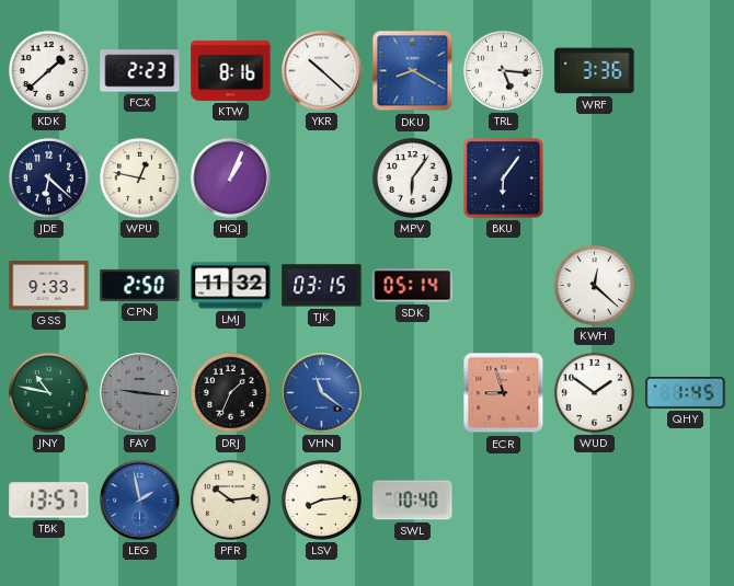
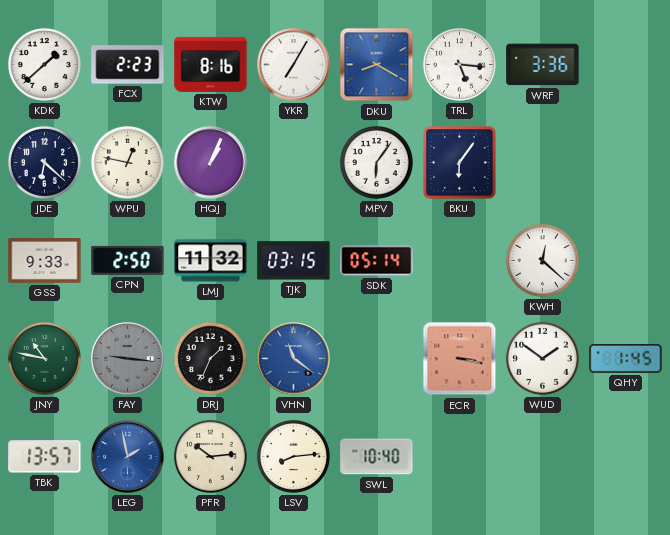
YKR: 10:22 -> 7:05 (294, 65)
ECR: 8:57 -> 3:17 (460, 359)
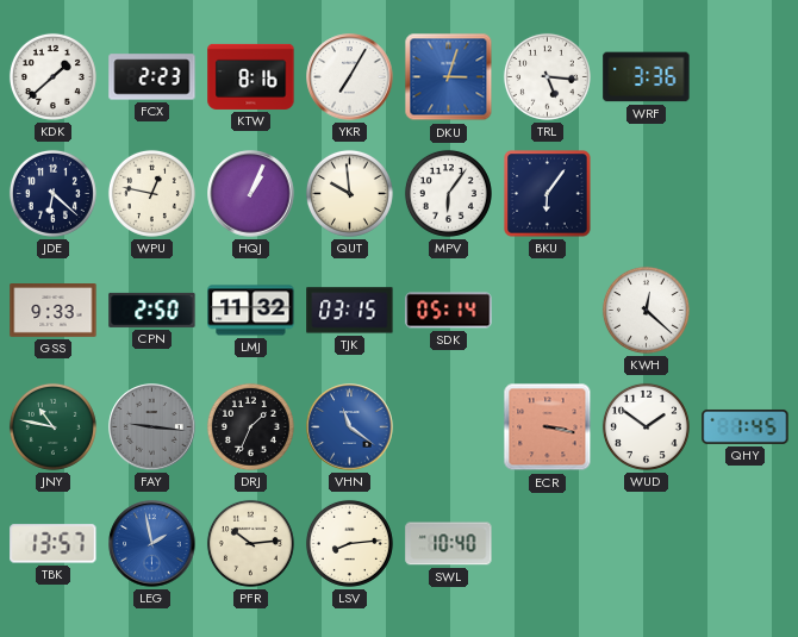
DKU: 8:20 -> 3:03 (449, 77)
QUT: none -> 9:59 (349, 193)
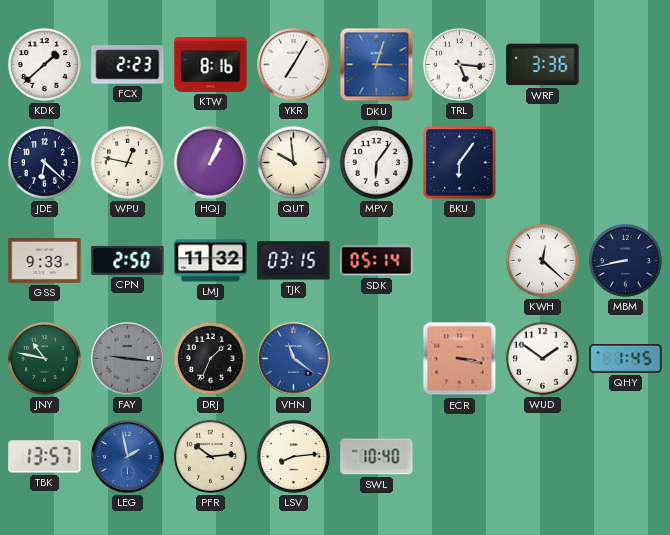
MBM: none -> 8:43 (625, 260)
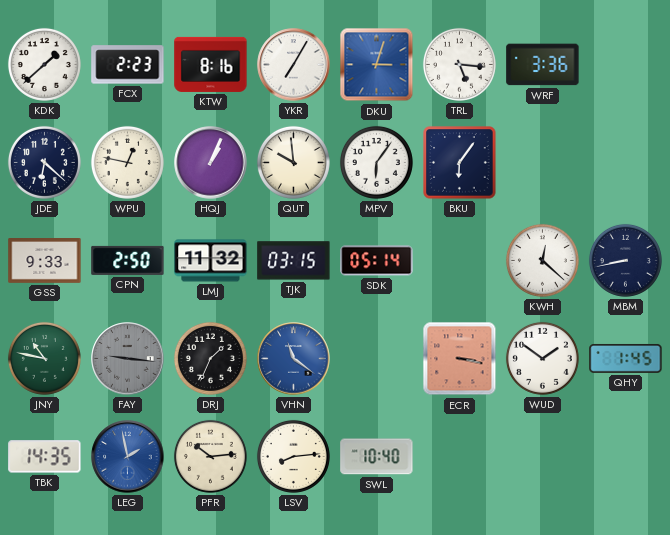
TBK: 13:57 -> 14:35 (45, 457)
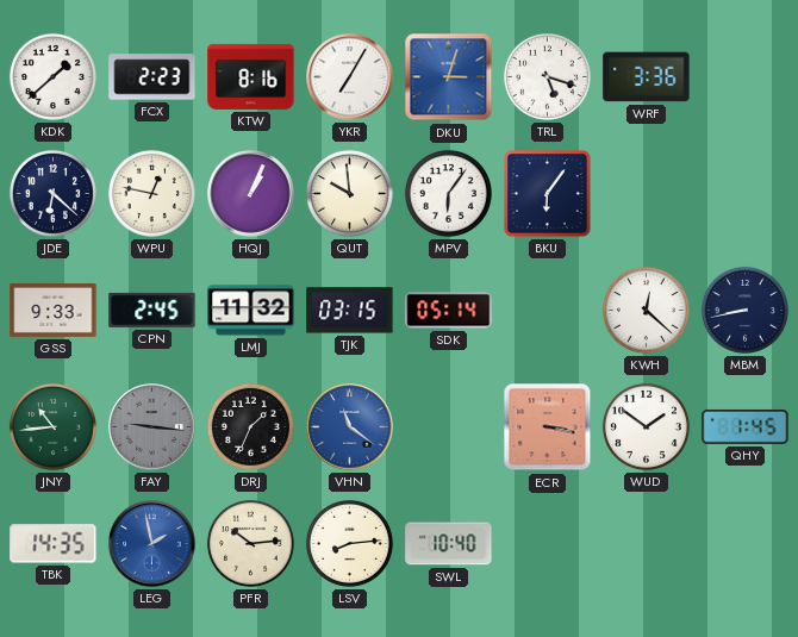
TRL: 5:16 -> 5:18 (547, 76)
CPN: 2:50 -> 2:45 (152, 310)
JNY: 10:47 -> 10:44 (52, 426)
